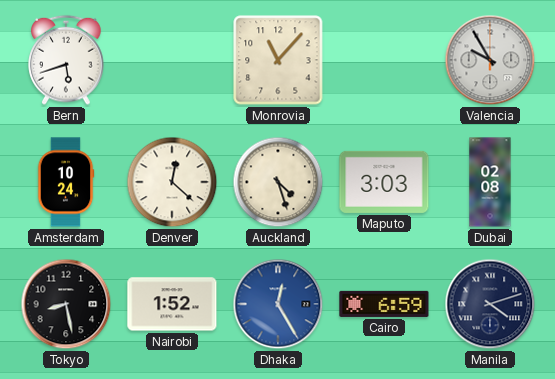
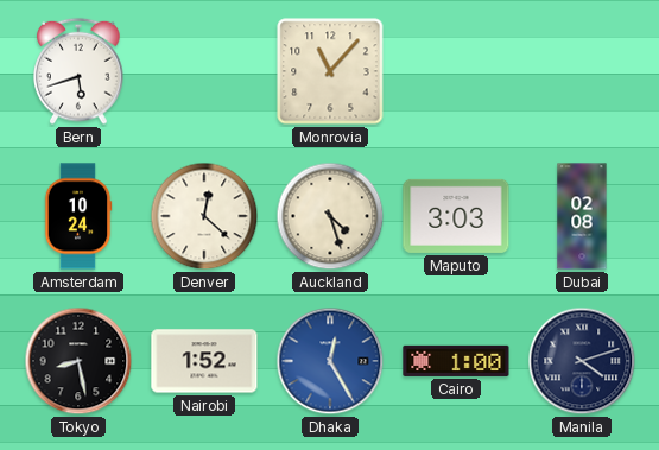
Valencia: 9:55 -> none (490, 60)
Cairo: 6:59 -> 1:00 (456, 361)
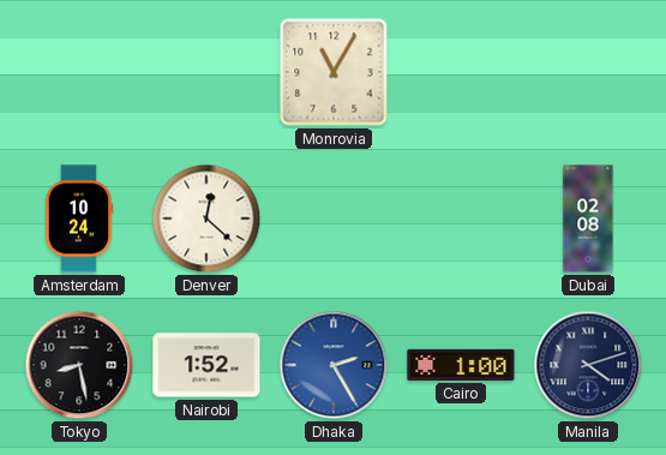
Bern: 5:42 -> none (78, 71)
Monrovia: 11:07 -> 11:05 (334, 72)
Auckland: 4:27 -> none (330, 216)
Maputo: 3:03 -> none (456, 216)
Dhaka: 12:25 -> 2:25 (334, 365)
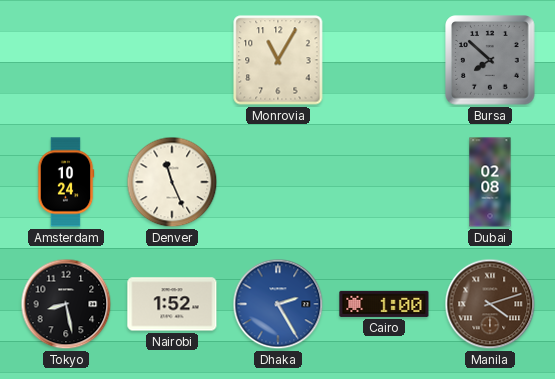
Bursa: none -> 7:52 (490, 60)
Denver: 12:22 -> 11:26 (172, 182)
Manila dial: navy -> brown (490, 304)
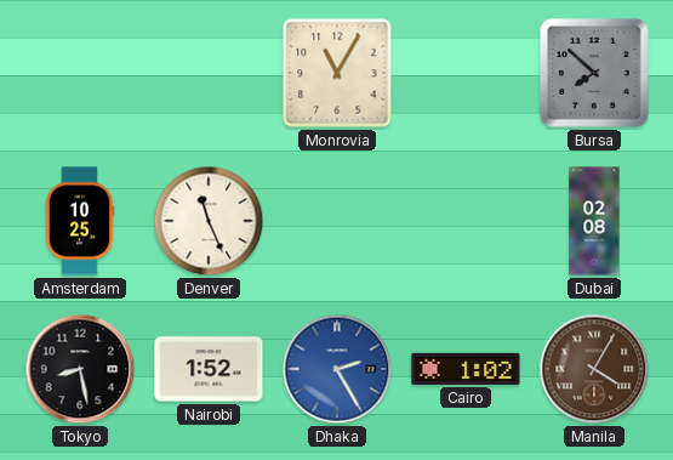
Amsterdam: 10:24 -> 10:25 (80, 221)
Cairo: 1:00 -> 1:02 (466, 369)
Manila: 4:12 -> 4:05 (594, 369)
